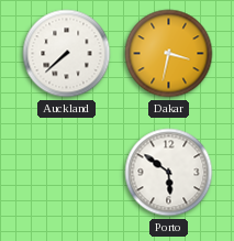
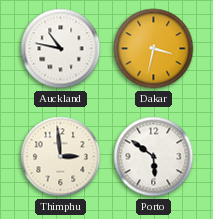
Auckland: 7:38 -> 10:47 (61, 49)
Thimphu: none -> 2:59 (61, 157)
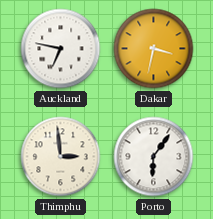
Auckland: 10:47 -> 6:47 (61, 49)
Porto: 5:51 -> 6:06 (154, 157)
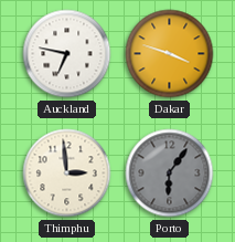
Dakar: 3:32 -> 3:48 (170, 54)
Porto dial: white -> grey (170, 173)
